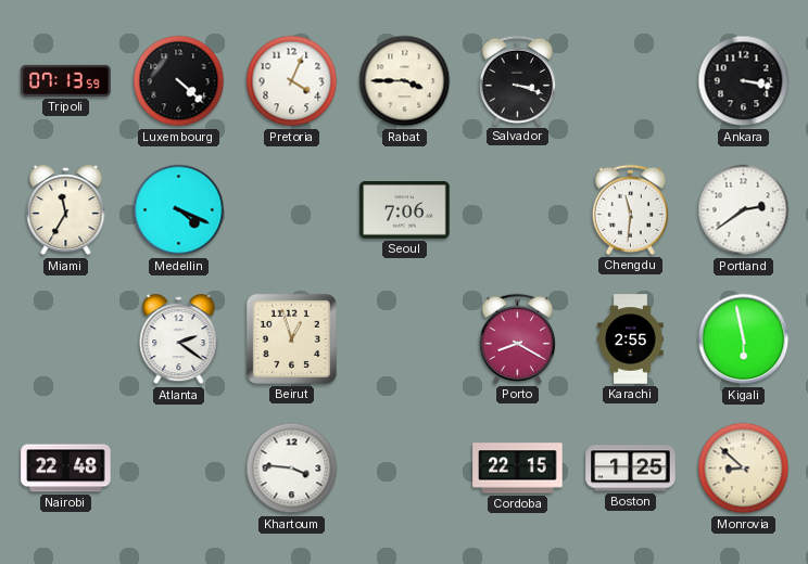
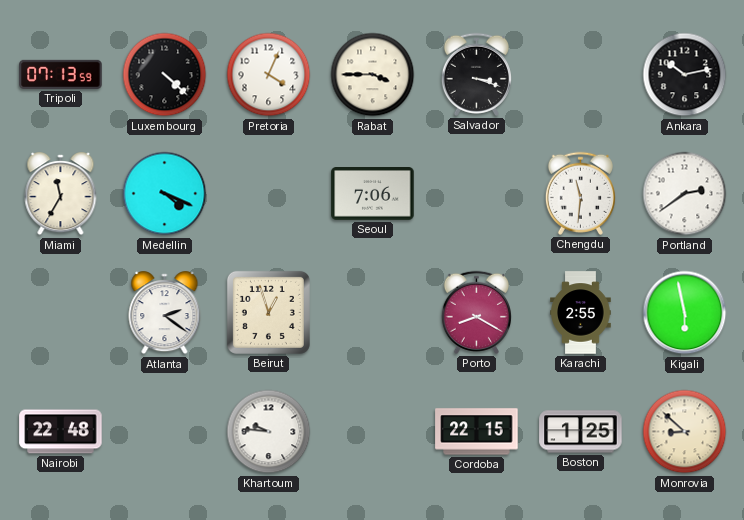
Ankara: 3:17 -> 10:13 (685, 75)
Khartoum: 3:46 -> 9:46 (269, 432)
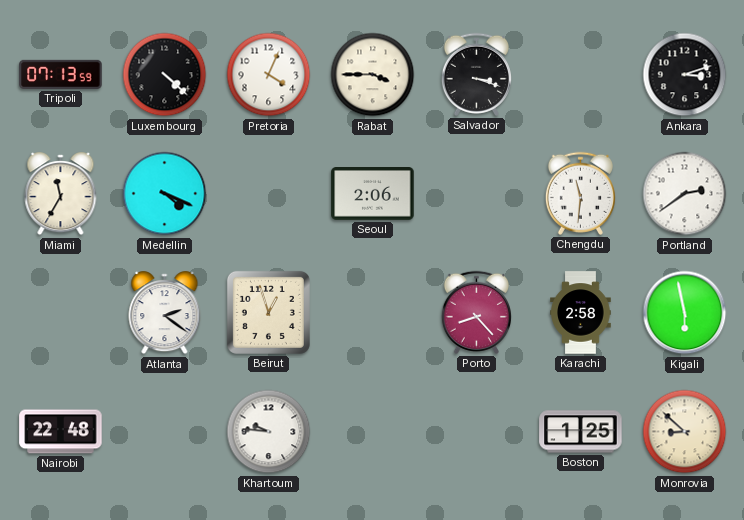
Ankara: 10:13 -> 3:12 (685, 75)
Seoul: 7:06 -> 2:06 (373, 194)
Porto: 8:20 -> 8:23 (476, 312)
Karachi: 2:55 -> 2:58 (581, 313)
Cordoba: 22:15 -> none (477, 432)
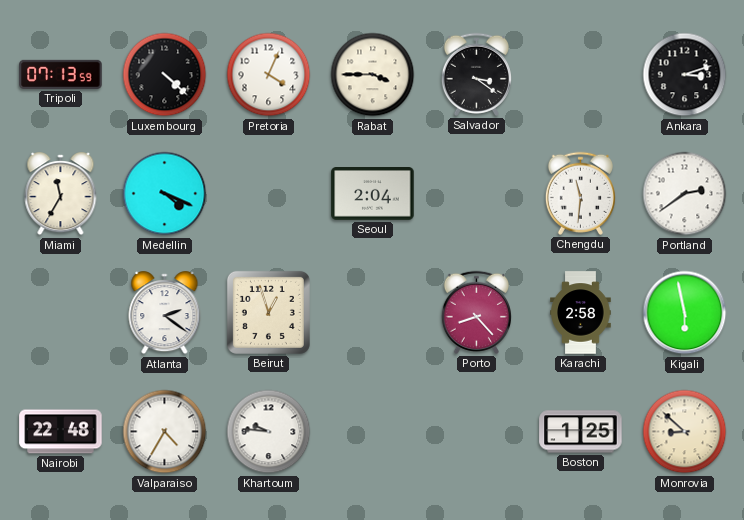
Salvador: 3:18 -> 3:21 (476, 74)
Seoul: 2:06 -> 2:04 (373, 194)
Valparaiso: none -> 4:35 (165, 432)
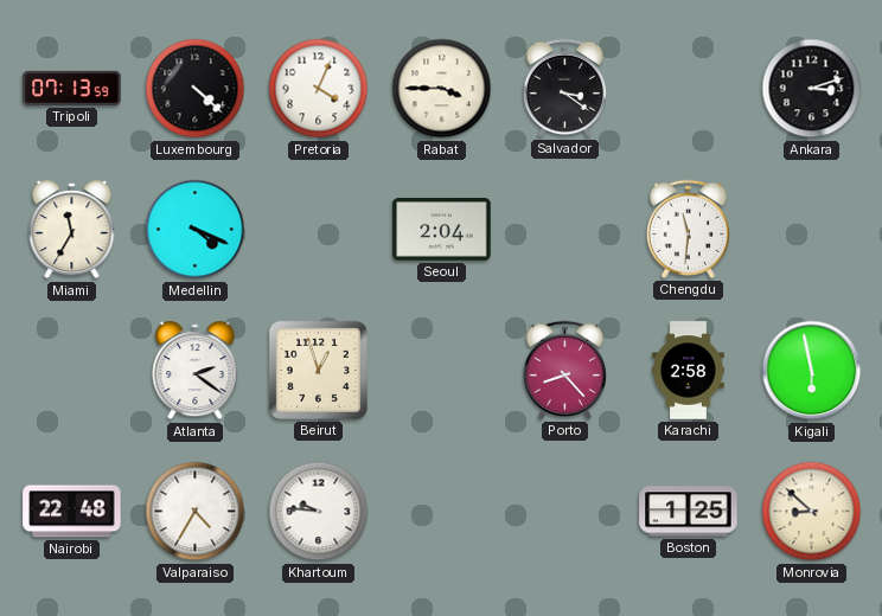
Portland: 2:39 -> none (685, 194)
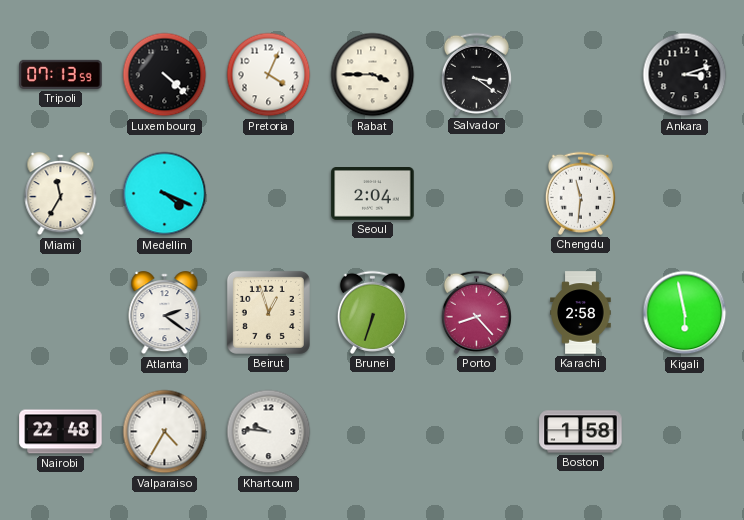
Brunei: none -> 6:33 (372, 312)
Boston: 1:25 -> 1:58 (581, 432)
Monrovia: 8:52 -> none (812, 512)
